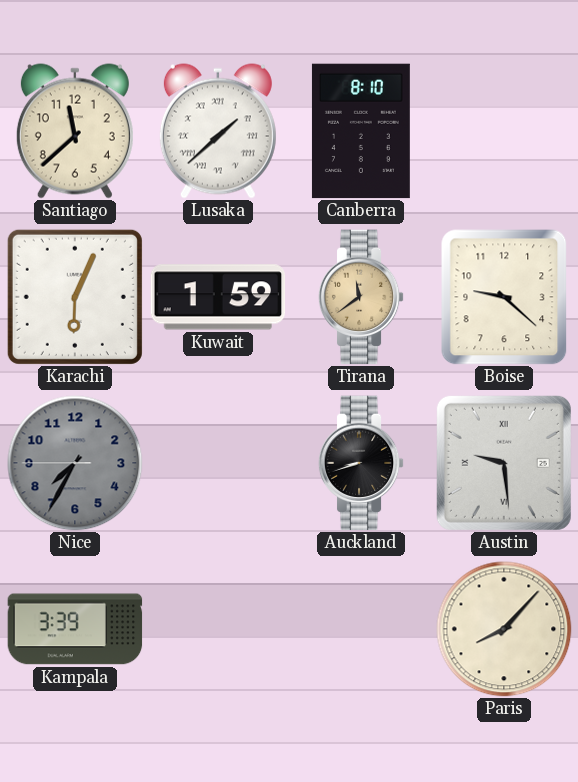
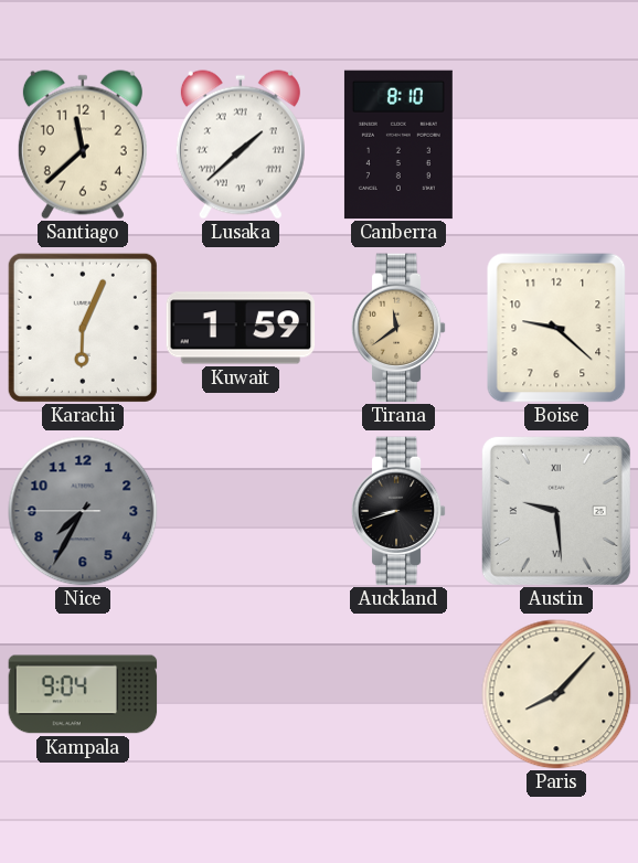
Kampala: 3:39 -> 9:04 (83, 694)
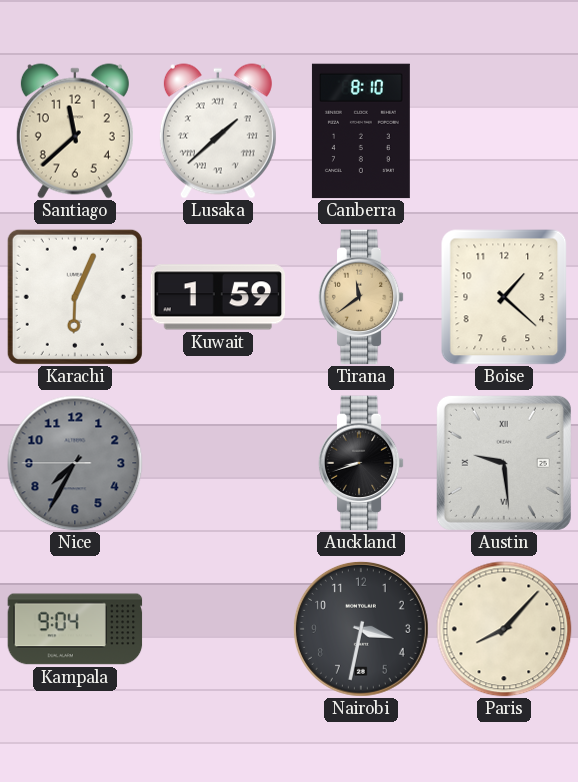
Boise: 9:22 -> 1:22 (504, 297)
Nairobi: none -> 3:32 (361, 629)
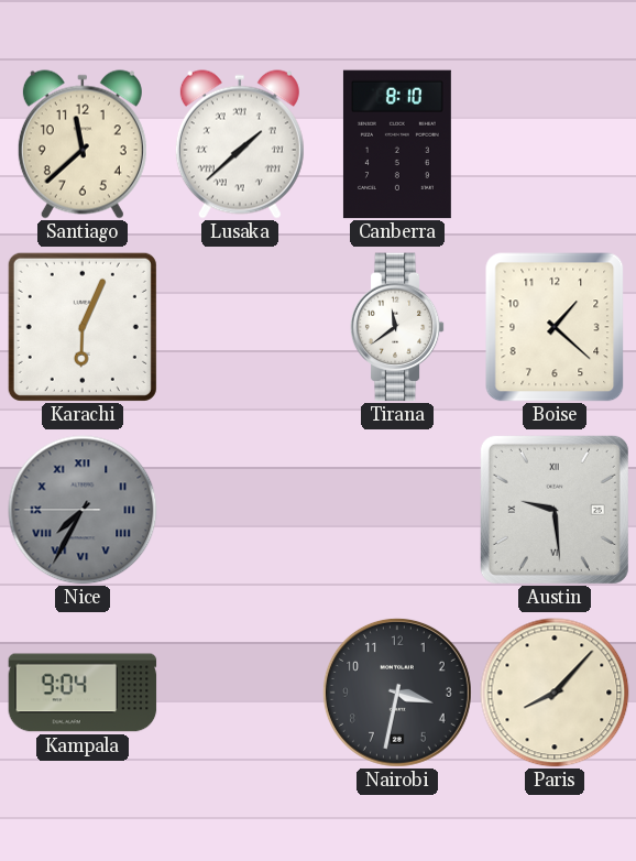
Kuwait: 1:59 -> none (218, 297)
Tirana dial: champagne -> white (397, 327)
Nice numerals: Arabic -> Roman (83, 510)
Auckland: 8:42 -> none (361, 463)
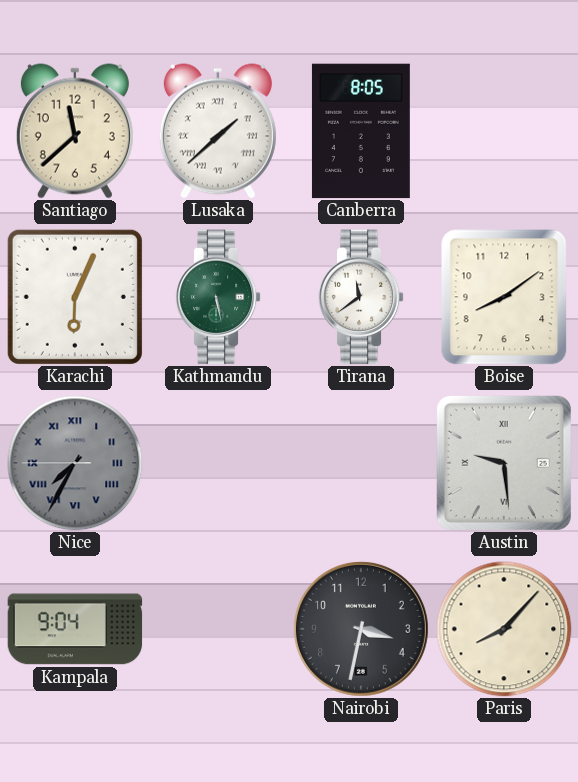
Canberra: 8:10 -> 8:05 (361, 131)
Kathmandu: none -> 5:28 (218, 297)
Boise: 1:22 -> 8:09 (504, 297)
